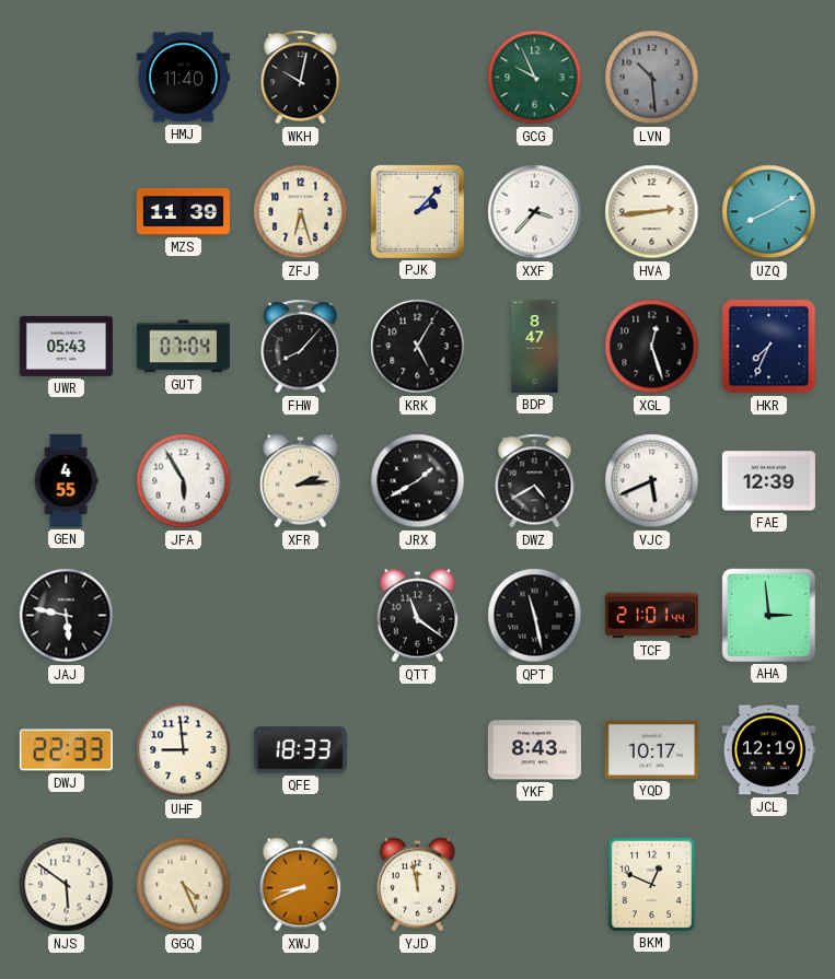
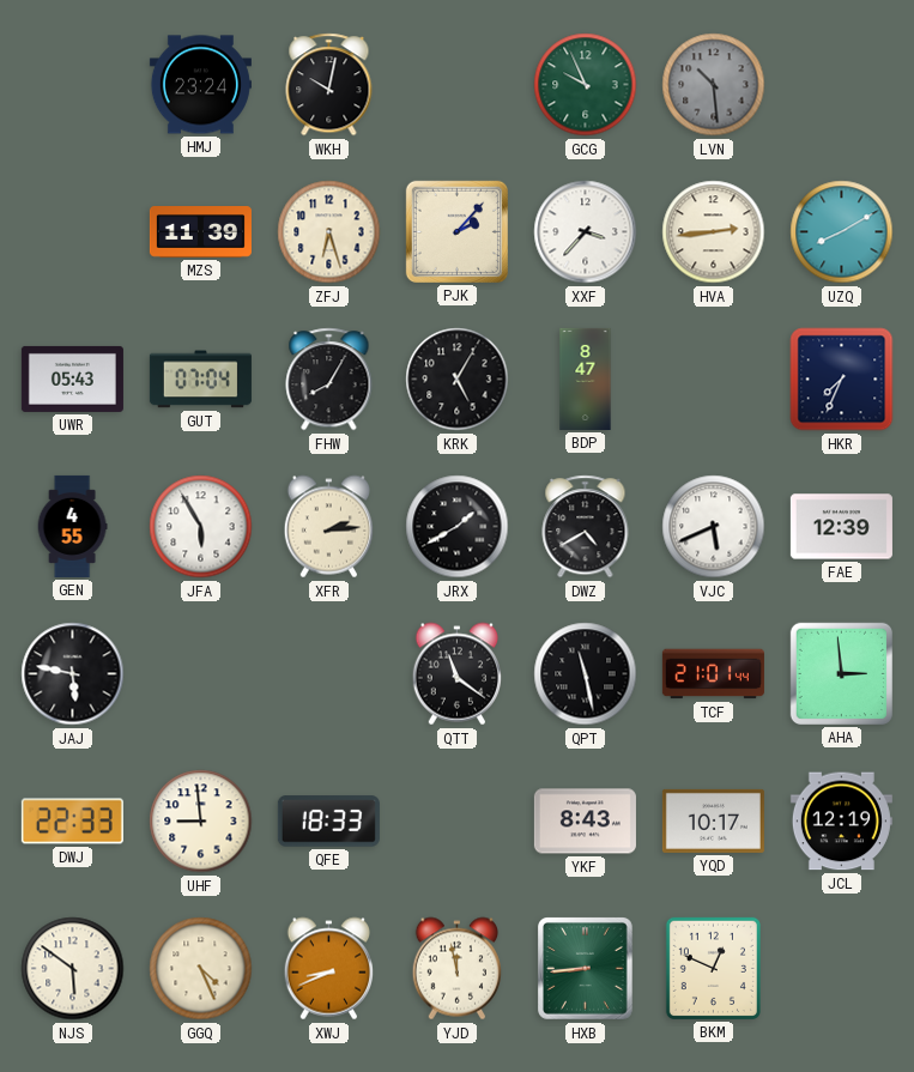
HMJ: 11:40 -> 23:24 (200, 85)
FHW: 8:07 -> 8:05 (329, 380)
XGL: 12:27 -> none (652, 347)
HXB: none -> 8:44 (586, 969)
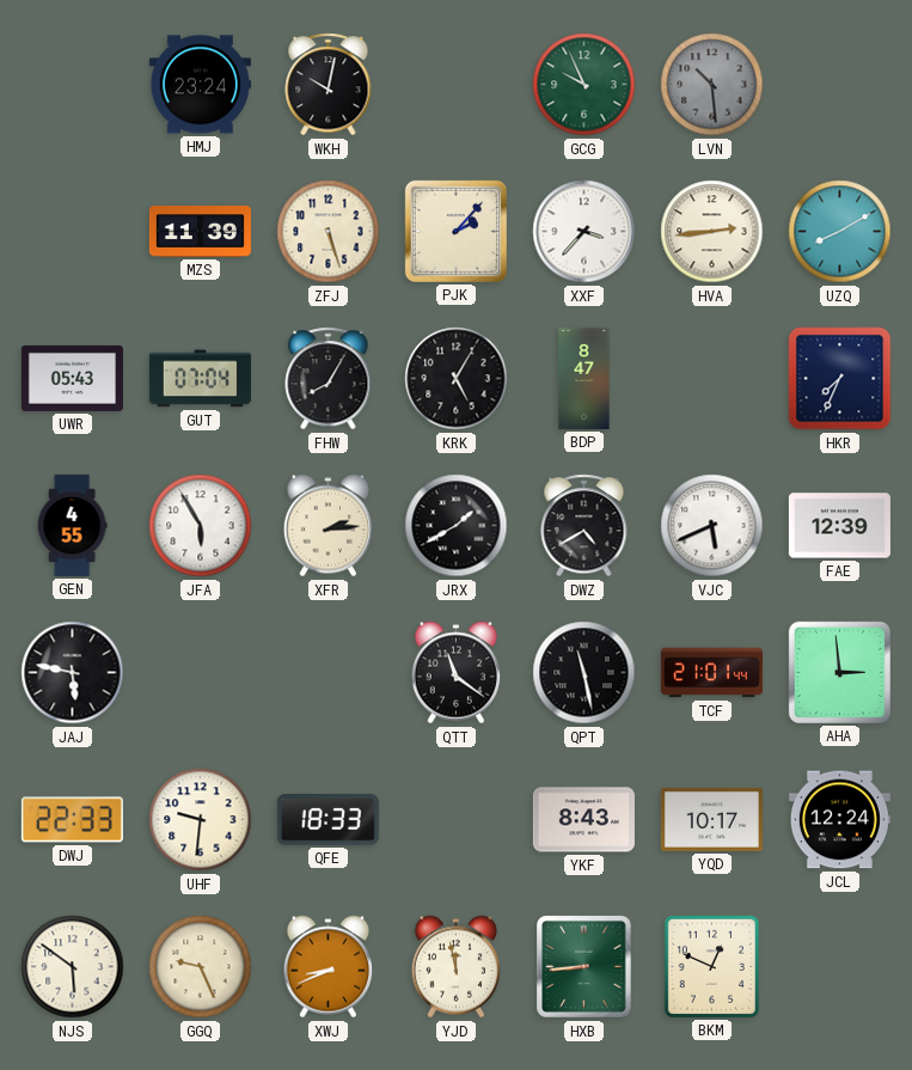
ZFJ: 6:27 -> 5:27 (329, 232)
UHF: 8:59 -> 9:31 (201, 820)
JCL: 12:19 -> 12:24 (839, 820)
GGQ: 4:26 -> 9:26 (201, 967)
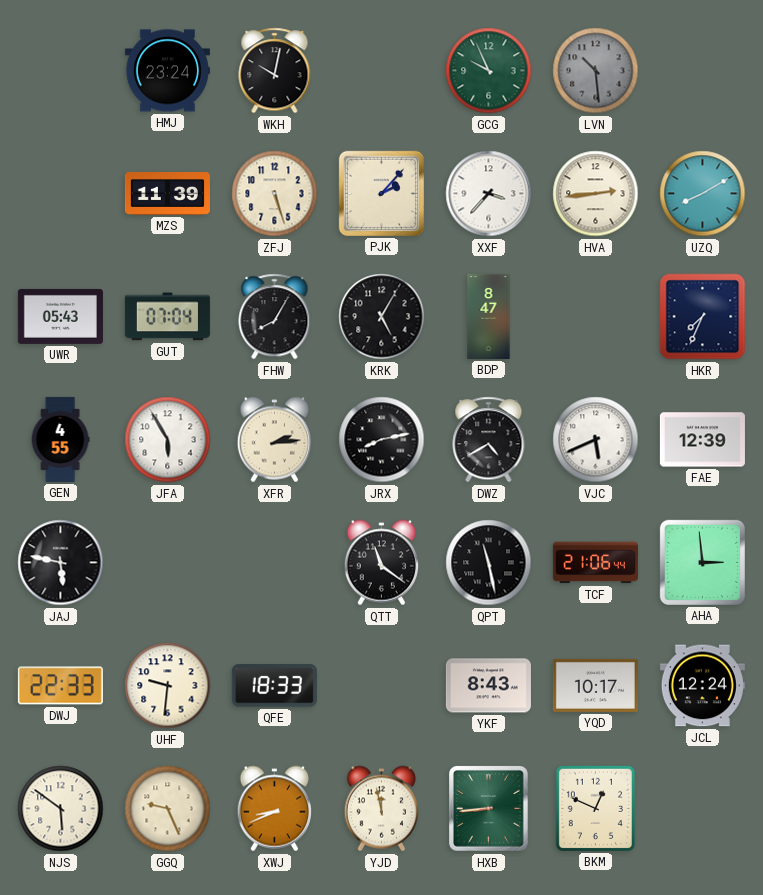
JRX: 1:40 -> 8:13 (382, 440)
TCF: 21:01 -> 21:06 (595, 563)
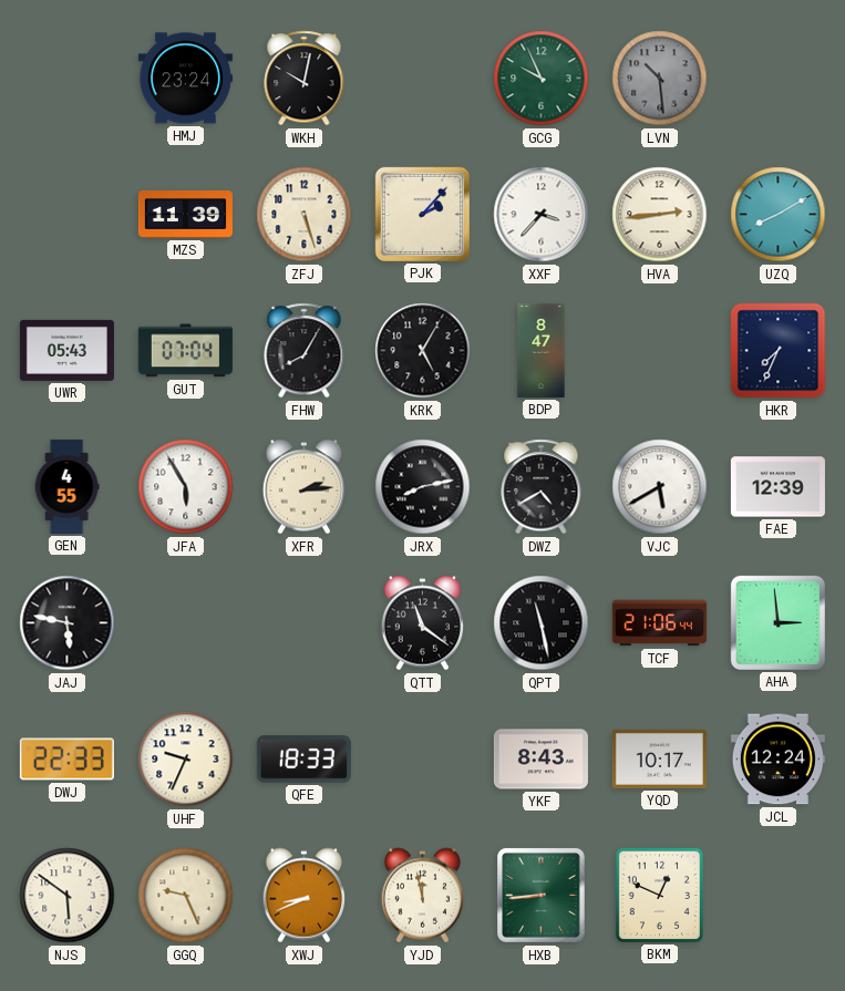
VJC: 5:41 -> 5:40 (660, 487)
UHF: 9:31 -> 9:34 (186, 760)
